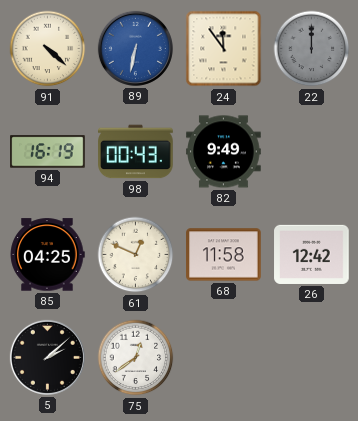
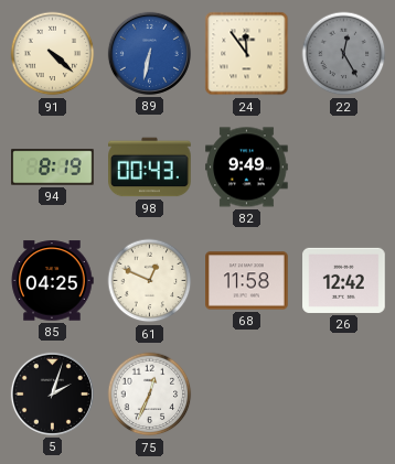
22: 12:00 -> 12:25 (344, 54)
94: 16:19 -> 8:19 (53, 168)
5: 2:08 -> 2:03 (52, 393)
75: 12:39 -> 12:34 (150, 395)
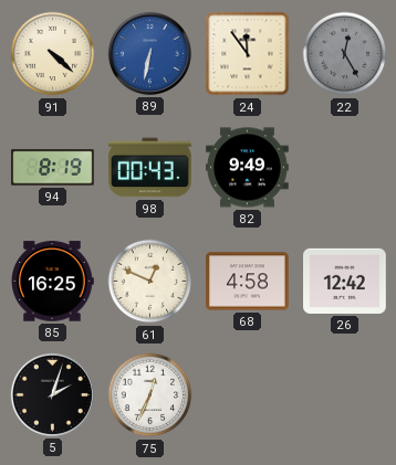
85: 04:25 -> 16:25 (52, 282)
68: 11:58 -> 4:58 (248, 282)
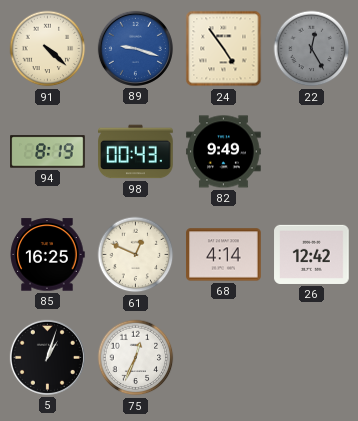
89: 6:32 -> 9:18 (135, 48)
24: 11:54 -> 4:54 (224, 49)
68: 4:58 -> 4:14 (224, 255)
5: 2:03 -> 1:03 (47, 357)
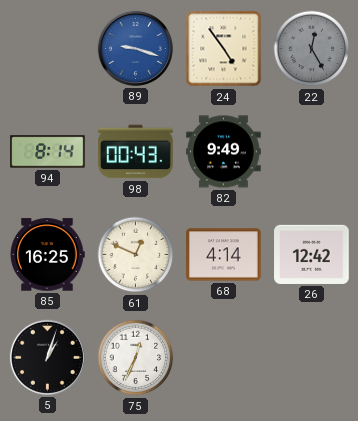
91: 4:22 -> none (48, 49)
94: 8:19 -> 8:14 (48, 152)
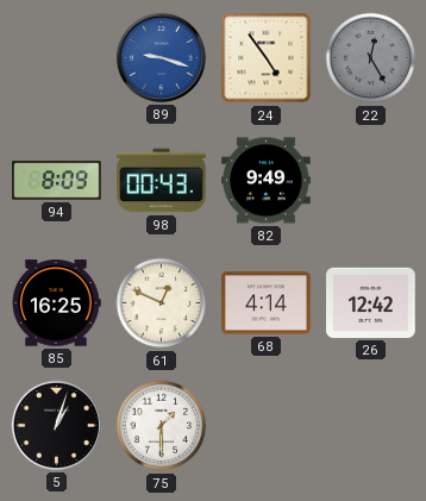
94: 8:14 -> 8:09 (57, 181)
75: 12:34 -> 1:30 (162, 426)
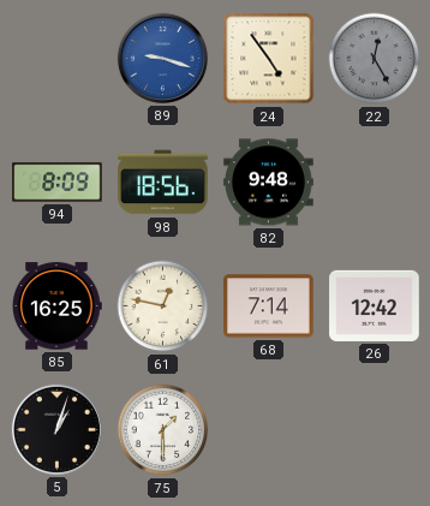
98: 00:43 -> 18:56 (163, 183)
82: 9:49 -> 9:48 (269, 183)
61: 12:49 -> 12:47 (163, 306)
68: 4:14 -> 7:14 (269, 306)
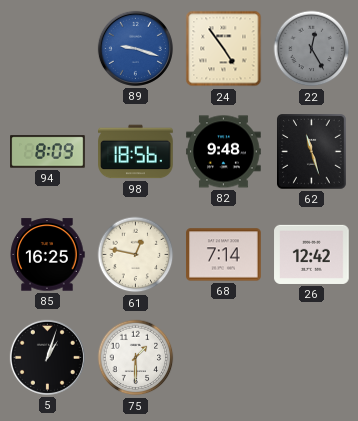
62: none -> 11:27 (312, 152)
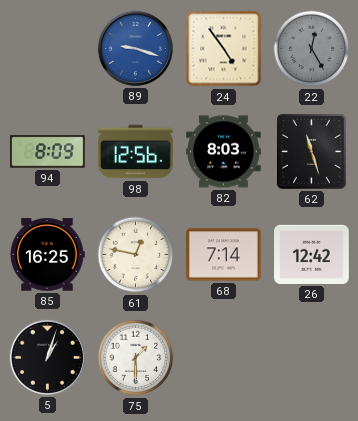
98: 18:56 -> 12:56 (136, 152)
82: 9:48 -> 8:03 (224, 152)
